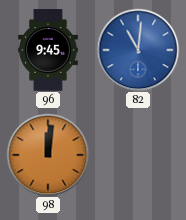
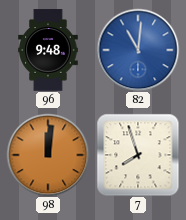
96: 9:45 -> 9:48 (48, 50)
7: none -> 7:57 (138, 155)
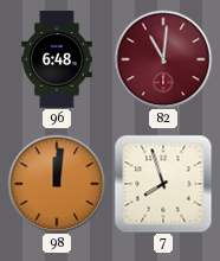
96: 9:48 -> 6:48 (57, 59)
82 dial: blue -> burgundy (163, 59)
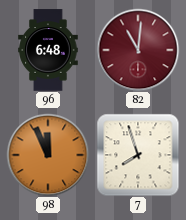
98: 12:01 -> 11:56 (48, 155)
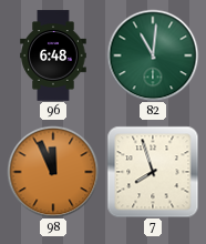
82 dial: burgundy -> green (153, 55)
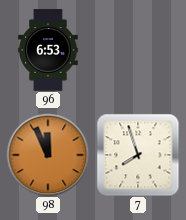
96: 6:48 -> 6:53 (48, 50)
82: 11:01 -> none (153, 55)
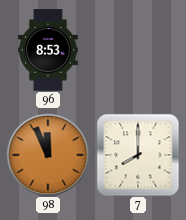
96: 6:53 -> 8:53 (48, 50)
7: 7:57 -> 8:00 (138, 155)
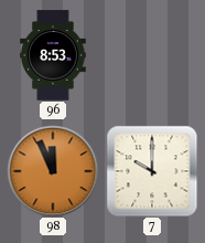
7: 8:00 -> 10:00 (152, 171)
